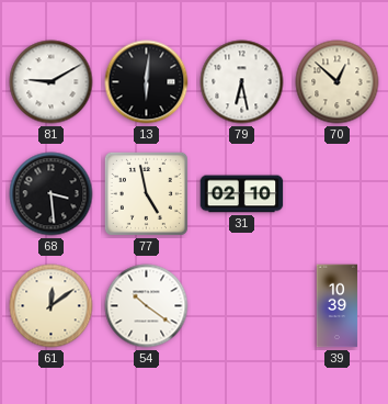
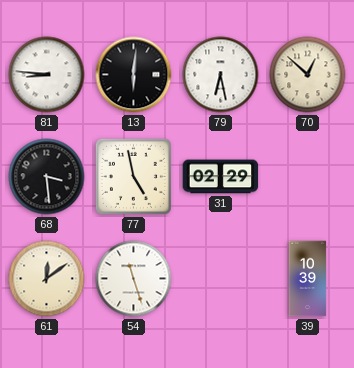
81: 9:10 -> 8:46 (47, 75)
31: 02:10 -> 02:29 (221, 177)
54: 10:21 -> 11:27 (134, 279)
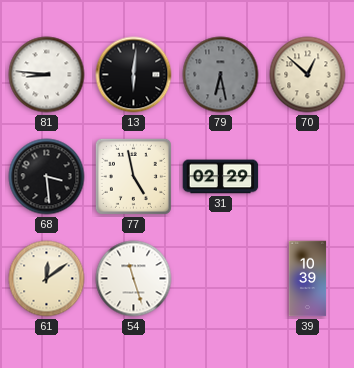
79 dial: white -> grey (221, 75)
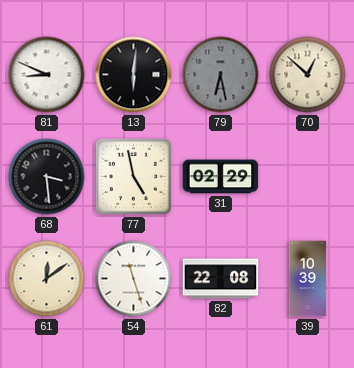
81: 8:46 -> 8:49 (47, 75)
82: none -> 22:08 (221, 279)
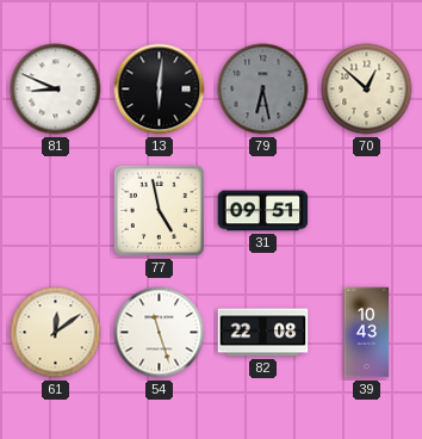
68: 3:29 -> none (47, 177)
31: 02:29 -> 09:51 (263, 211)
39: 10:39 -> 10:43 (367, 333)
